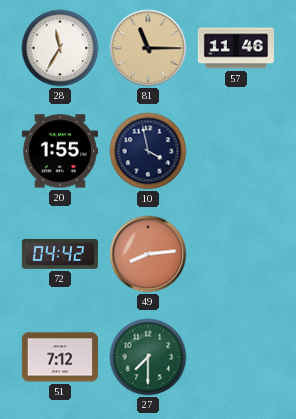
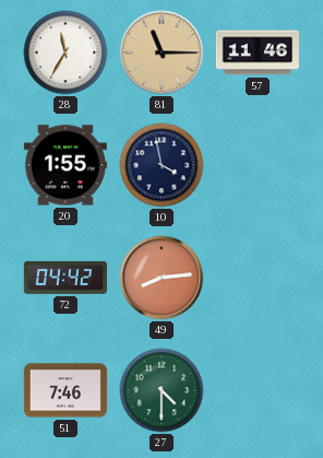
51: 7:12 -> 7:46 (65, 390)
27: 7:30 -> 4:30 (161, 390)
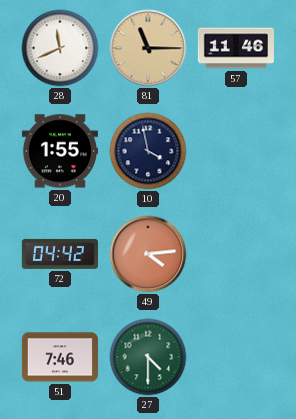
28: 11:35 -> 11:41 (60, 48)
49: 8:14 -> 4:14 (148, 254)
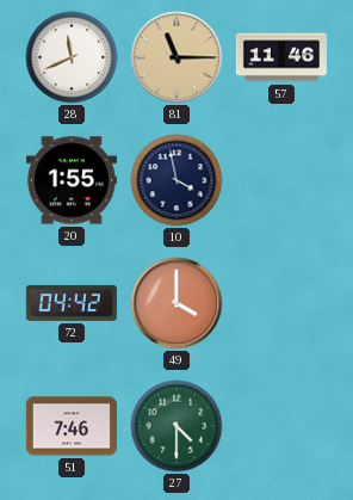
49: 4:14 -> 4:00 (176, 303)
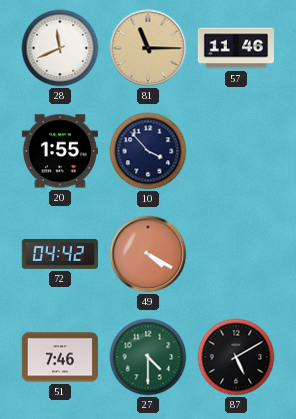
10: 3:58 -> 3:53 (148, 151)
49: 4:00 -> 4:20 (148, 254)
87: none -> 5:10 (236, 357)
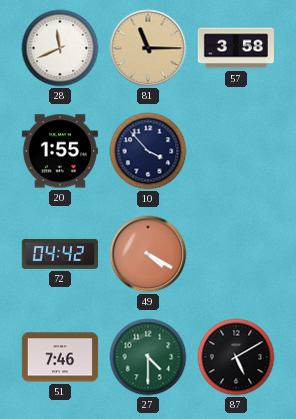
57: 11:46 -> 3:58 (236, 48)
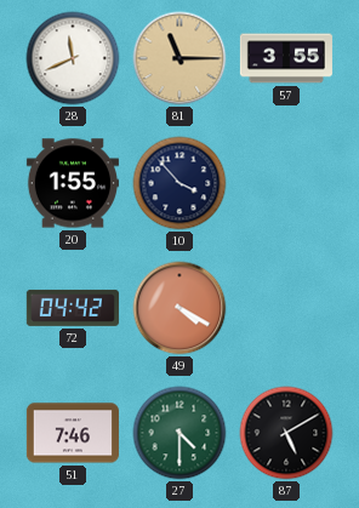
57: 3:58 -> 3:55 (286, 58)
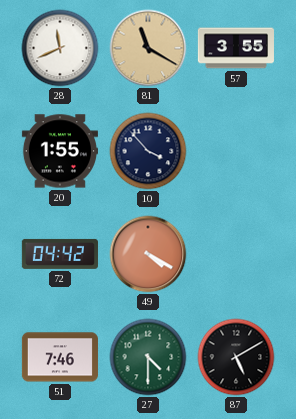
81: 11:15 -> 11:20 (148, 48)
